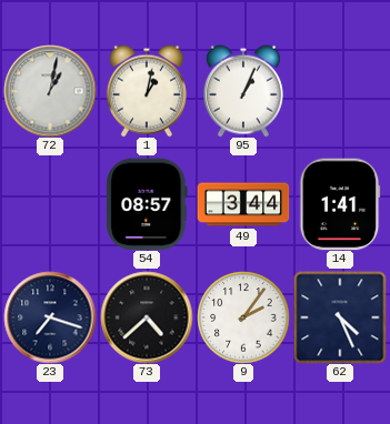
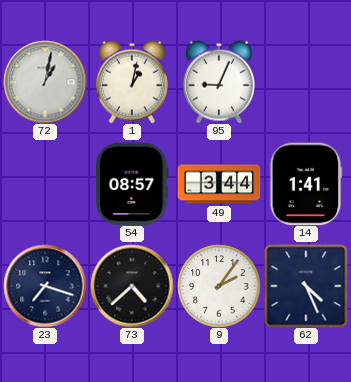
95: 1:04 -> 9:04 (219, 82)
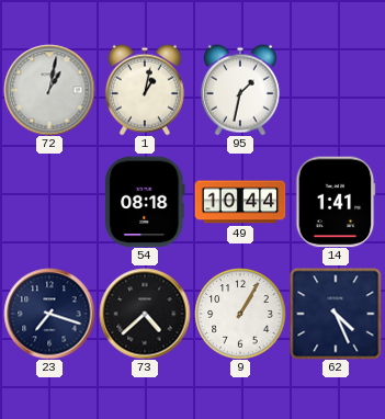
95: 9:04 -> 1:32 (240, 90)
54: 08:57 -> 08:18 (145, 202)
49: 3:44 -> 10:44 (240, 202)
9: 2:06 -> 1:05 (240, 314)
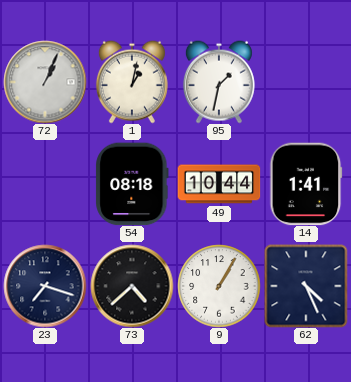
72: 1:02 -> 1:04 (45, 82)
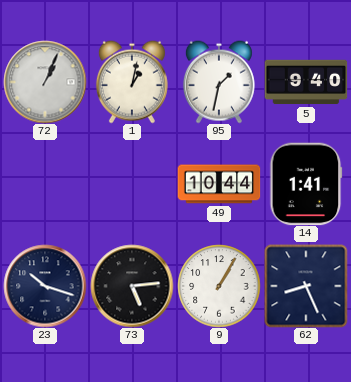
5: none -> 9:40 (306, 82)
54: 08:18 -> none (132, 184)
23: 7:18 -> 10:18 (45, 286)
73: 4:38 -> 5:14 (132, 286)
62: 4:26 -> 8:26 (306, 286)
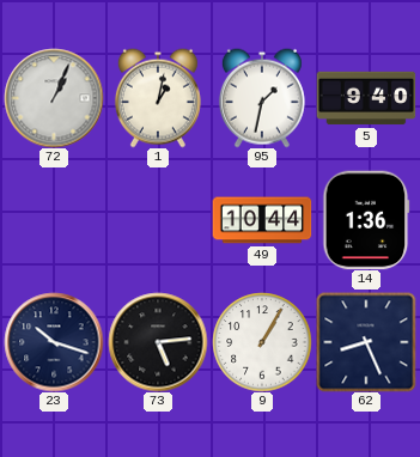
14: 1:41 -> 1:36 (366, 220)
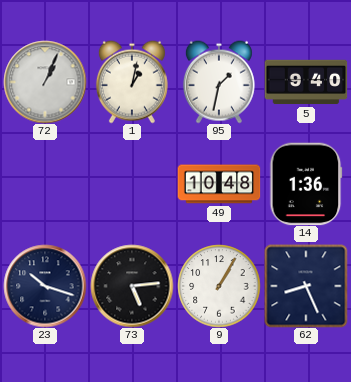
49: 10:44 -> 10:48 (219, 184)
